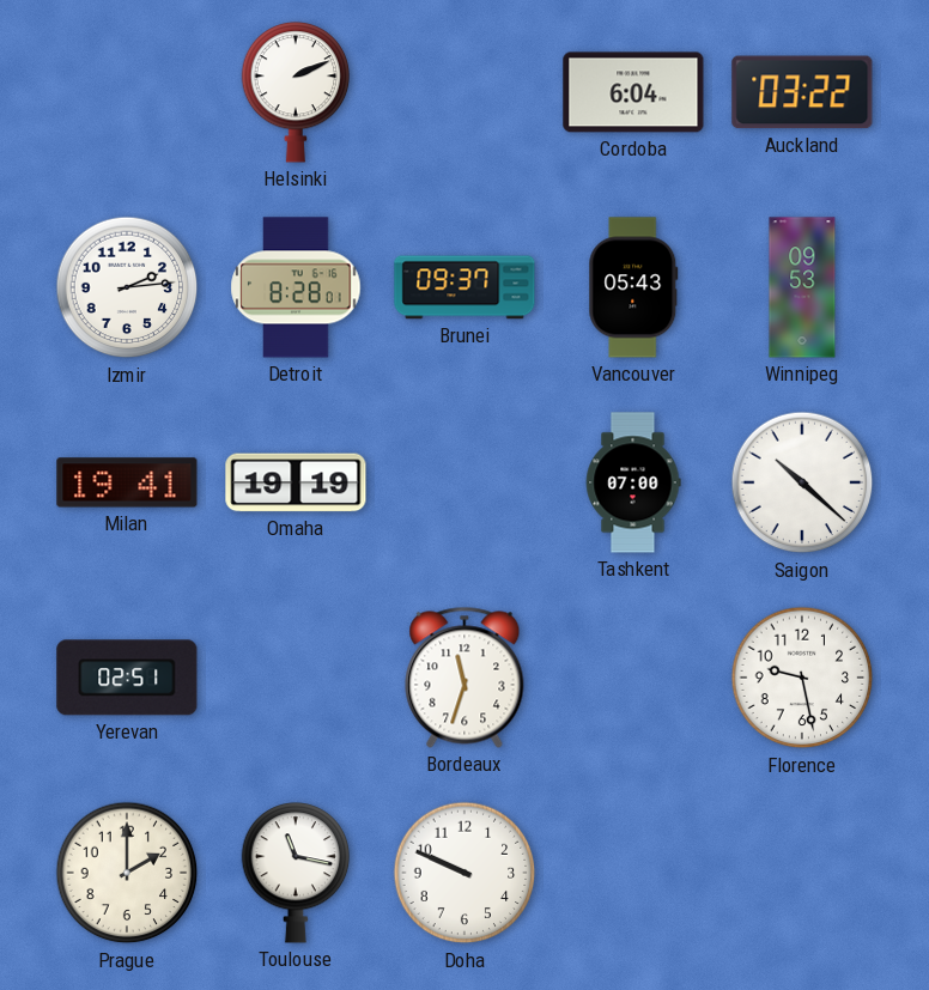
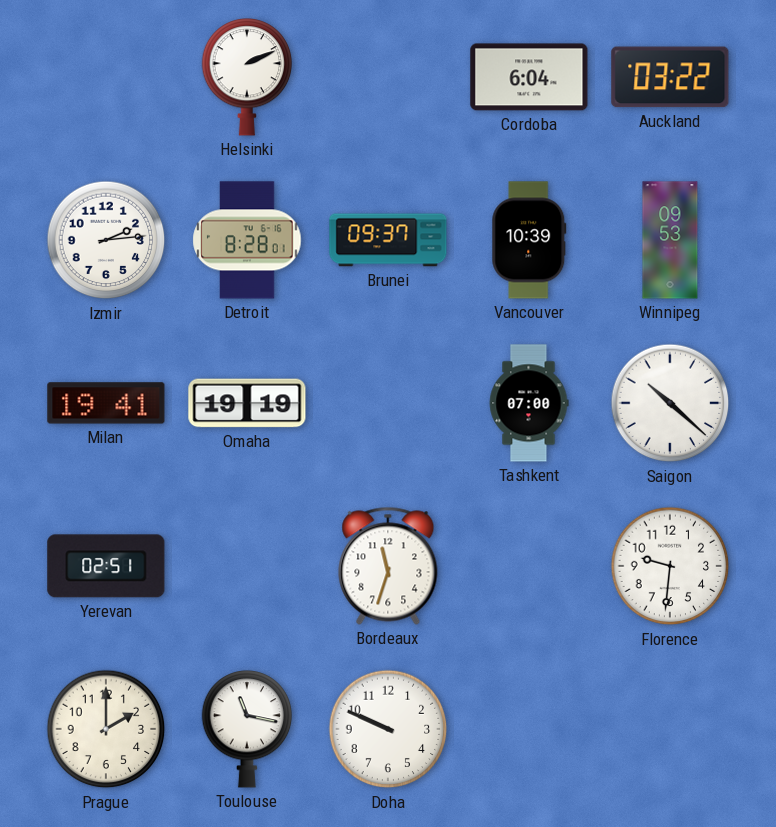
Vancouver: 05:43 -> 10:39 (529, 240)
Florence: 9:28 -> 9:31 (670, 566)
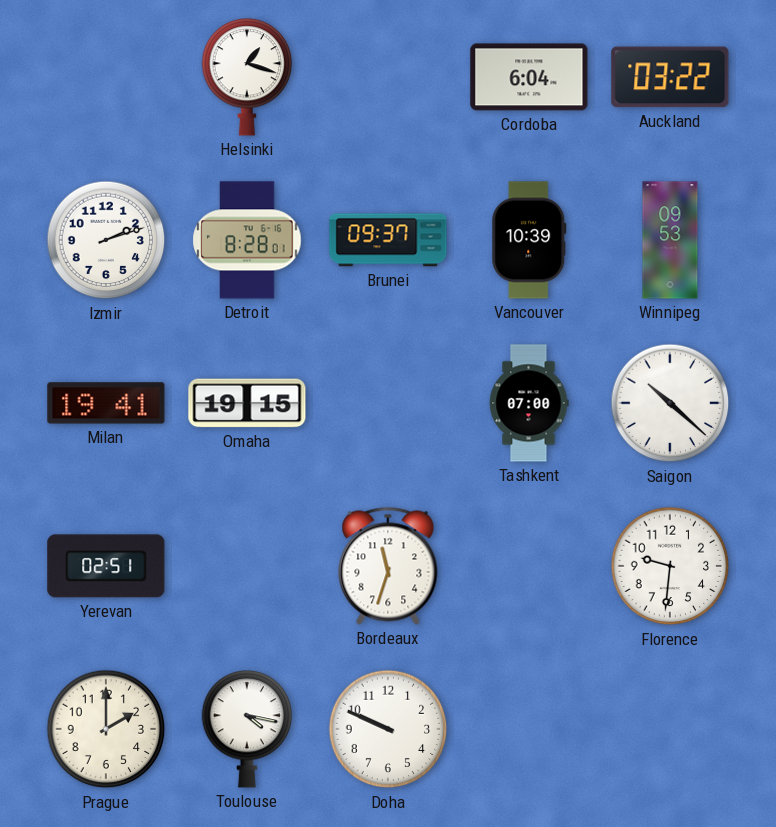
Helsinki: 2:11 -> 1:18 (247, 77)
Izmir: 2:14 -> 2:12 (106, 240)
Omaha: 19:19 -> 19:15 (247, 403)
Toulouse: 11:17 -> 4:17 (247, 729)
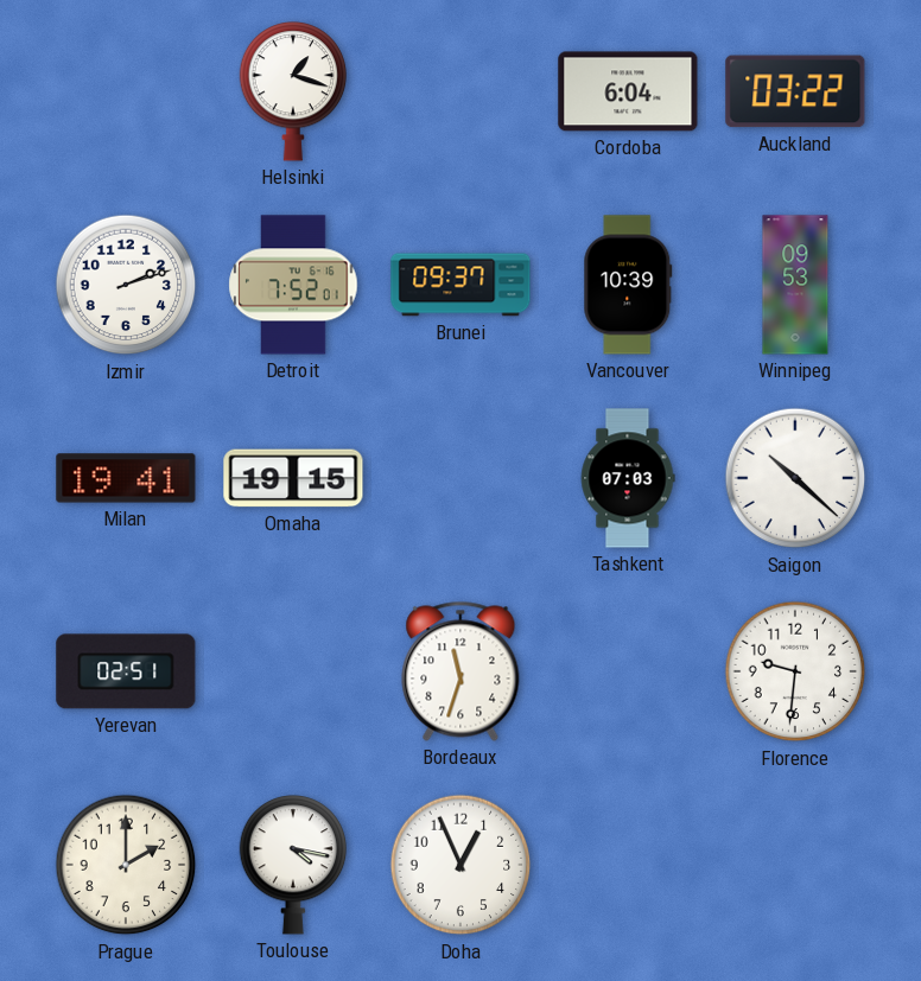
Detroit: 8:28 -> 7:52 (293, 285)
Tashkent: 07:00 -> 07:03 (628, 478)
Doha: 9:49 -> 12:56 (460, 865)
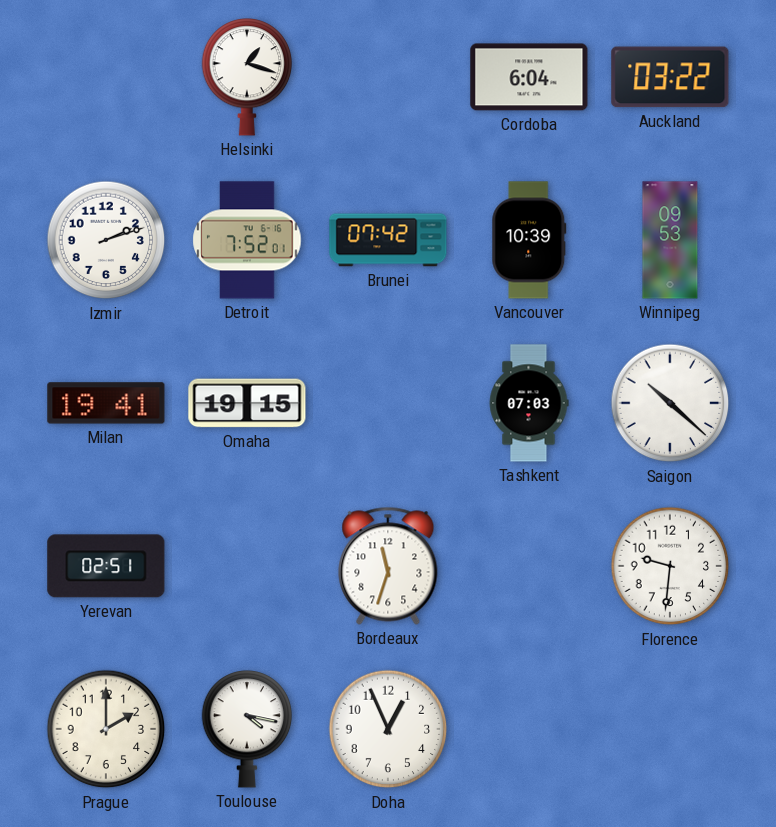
Brunei: 09:37 -> 07:42 (388, 240)
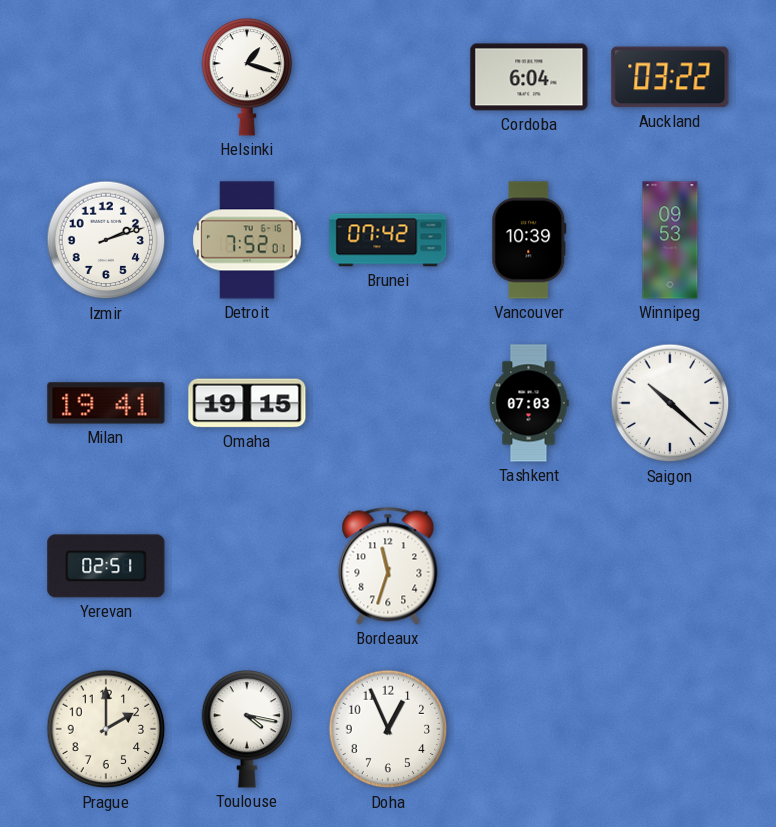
Florence: 9:31 -> none (670, 566)
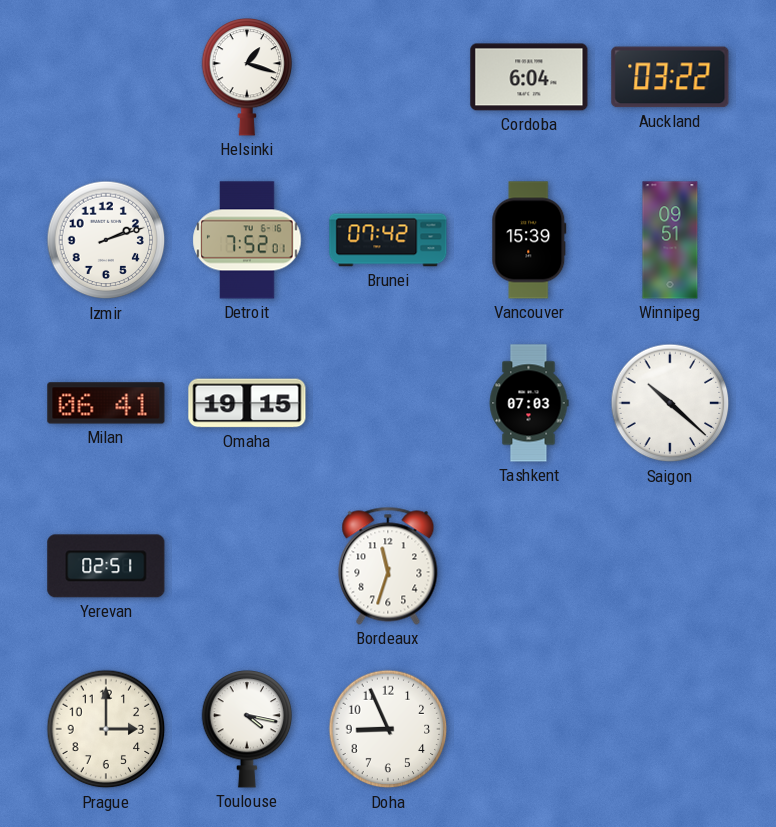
Vancouver: 10:39 -> 15:39 (529, 240)
Winnipeg: 09:53 -> 09:51 (670, 240)
Milan: 19:41 -> 06:41 (106, 403)
Prague: 2:00 -> 3:00 (106, 729)
Doha: 12:56 -> 8:56 (388, 729)
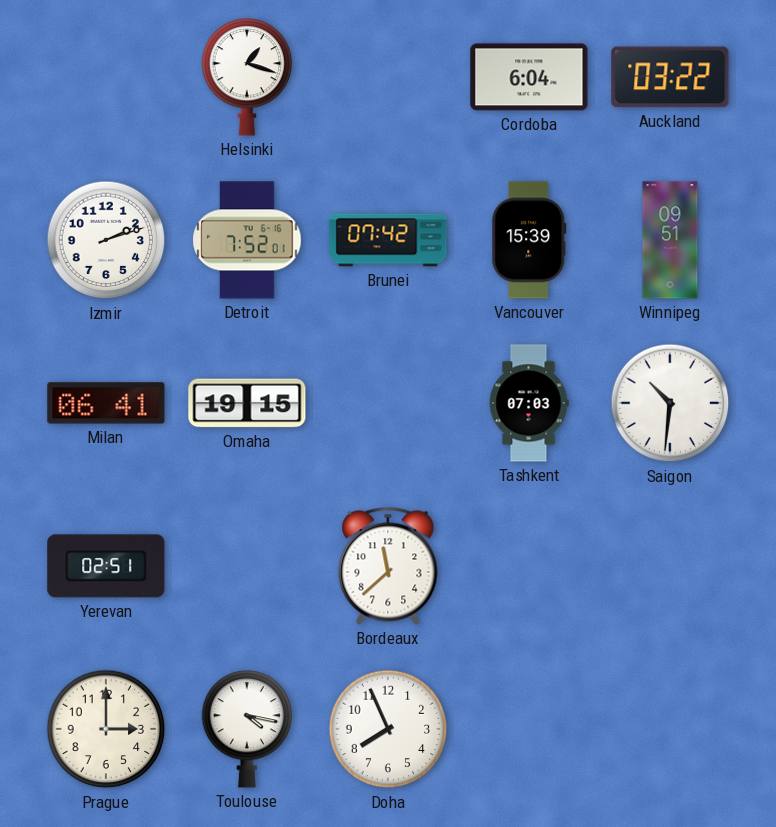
Saigon: 10:22 -> 10:31 (670, 403)
Bordeaux: 11:33 -> 11:38 (388, 566)
Doha: 8:56 -> 7:56 (388, 729)
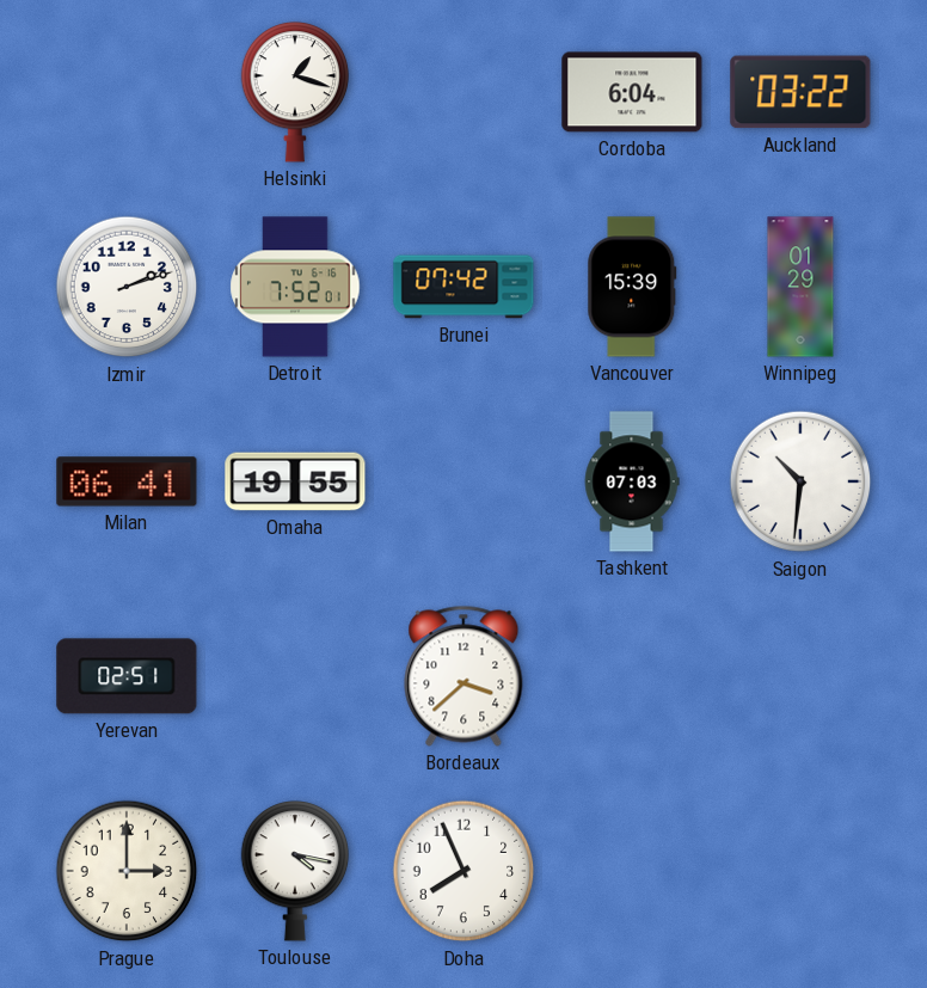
Winnipeg: 09:51 -> 01:29 (800, 287)
Omaha: 19:15 -> 19:55 (295, 481)
Bordeaux: 11:38 -> 3:38 (463, 676)
